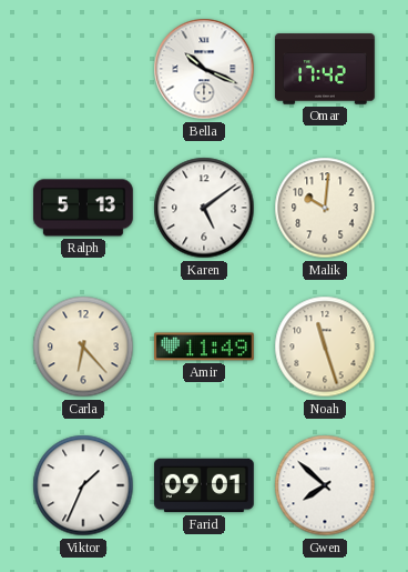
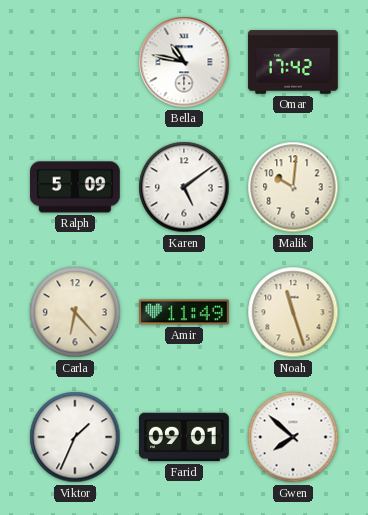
Bella: 10:19 -> 10:47 (184, 62)
Ralph: 5:13 -> 5:09 (76, 187)
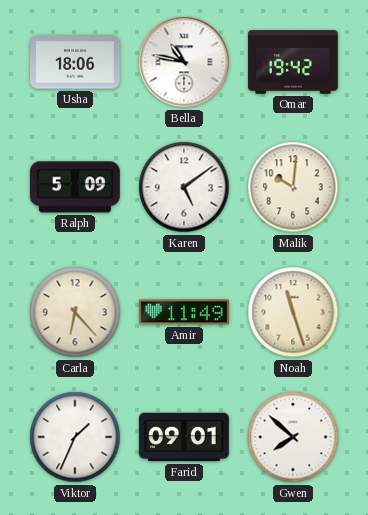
Usha: none -> 18:06 (76, 62)
Omar: 17:42 -> 19:42 (293, 62)
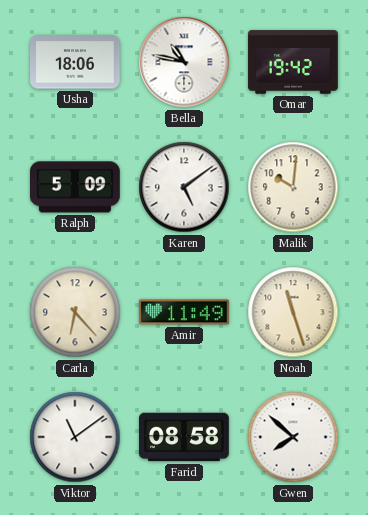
Viktor: 1:34 -> 11:09 (75, 437)
Farid: 09:01 -> 08:58 (185, 437)
